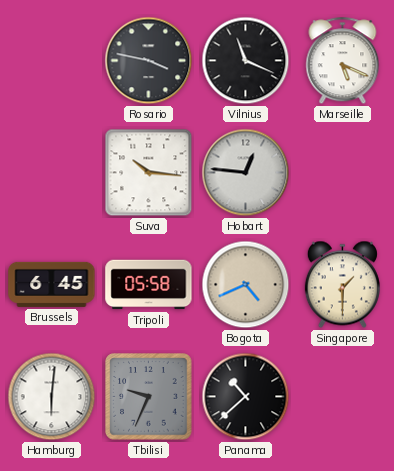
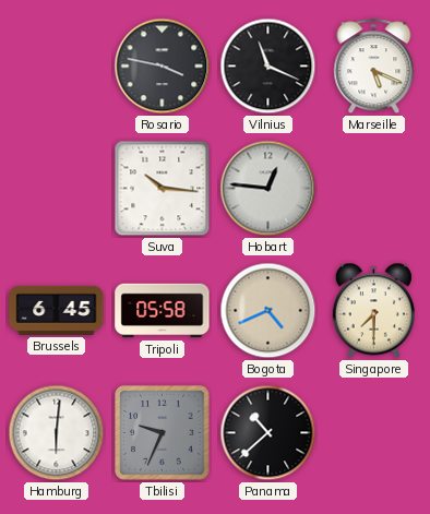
Singapore: 1:30 -> 7:30 (373, 311)
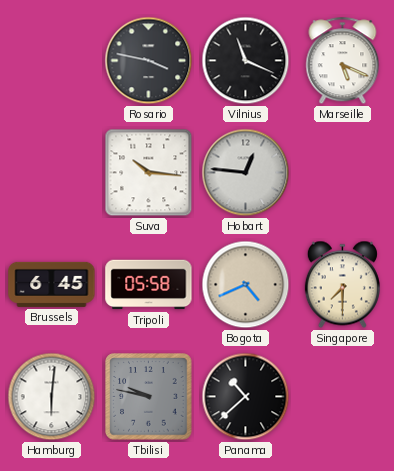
Tbilisi: 9:34 -> 9:47 (149, 397)
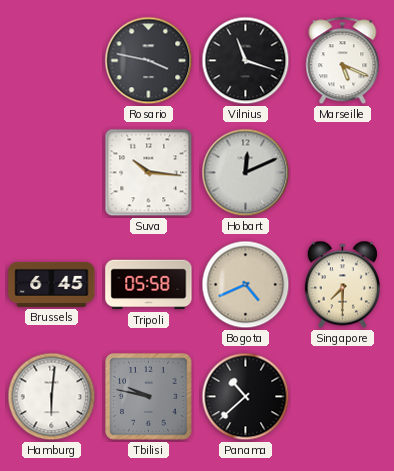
Vilnius: 11:19 -> 11:18 (246, 61)
Hobart: 12:46 -> 12:11 (246, 173)
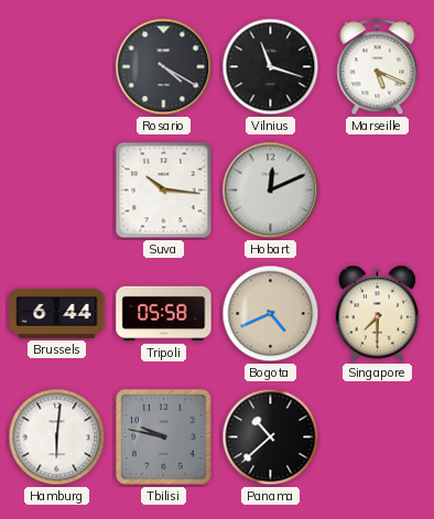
Rosario: 3:47 -> 4:20 (164, 67)
Brussels: 6:45 -> 6:44 (57, 313)
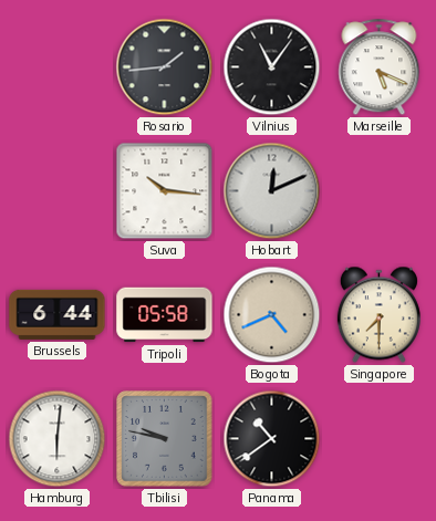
Rosario: 4:20 -> 1:44 (165, 67)
Vilnius: 11:18 -> 11:06 (272, 67)
Panama: 10:38 -> 10:39 (272, 439)
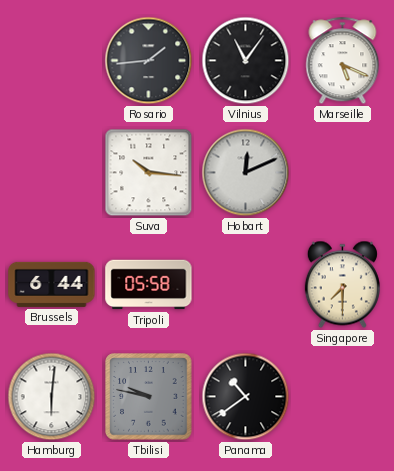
Bogota: 4:41 -> none (272, 315)
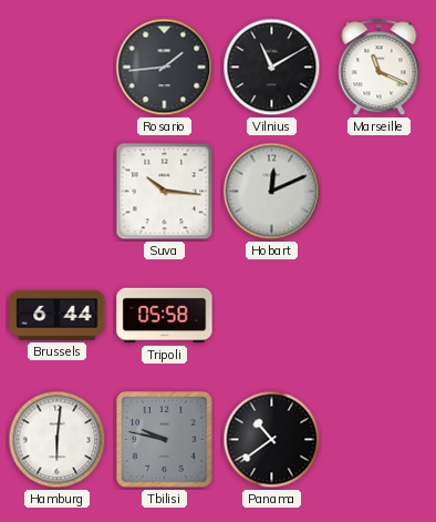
Vilnius: 11:06 -> 11:10 (272, 68)
Marseille: 5:19 -> 11:19 (380, 68)
Singapore: 7:30 -> none (342, 285)
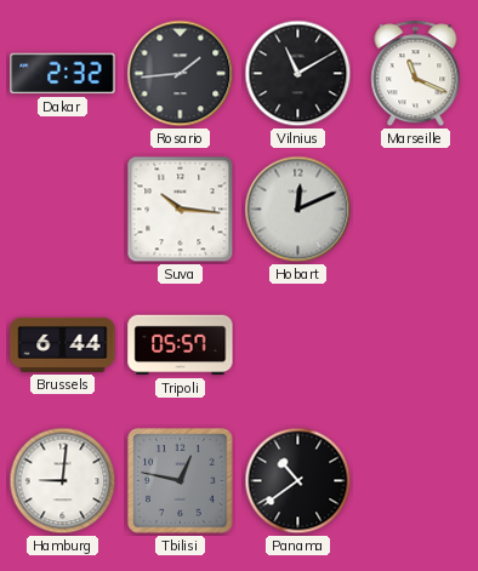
Dakar: none -> 2:32 (63, 74)
Tripoli: 05:58 -> 05:57 (181, 346)
Hamburg: 6:01 -> 9:01 (63, 481)
Tbilisi: 9:47 -> 12:47 (181, 481)
